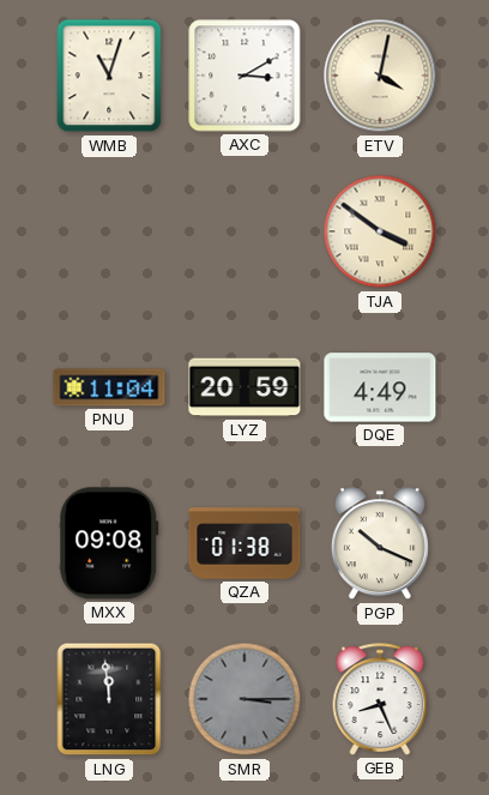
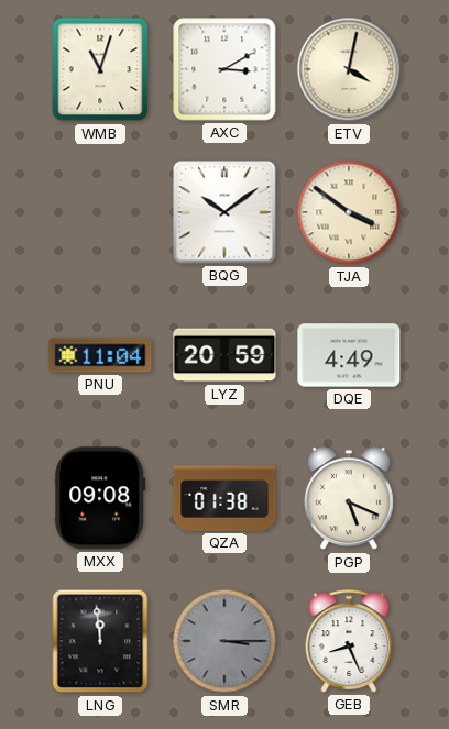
BQG: none -> 10:09 (225, 212)
PGP: 10:19 -> 5:19 (349, 499)
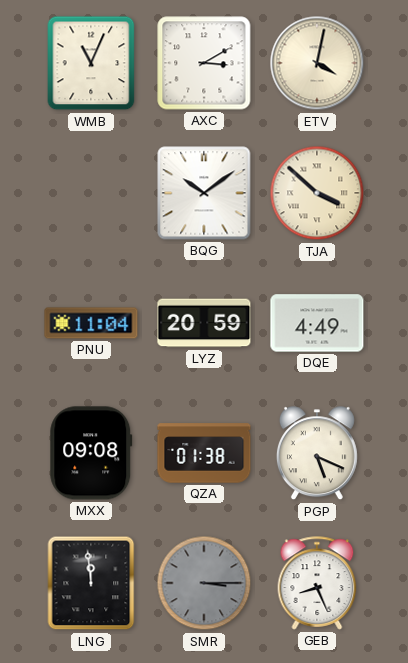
WMB: 11:03 -> 11:04 (91, 63)
TJA: 3:51 -> 3:52 (317, 193)
